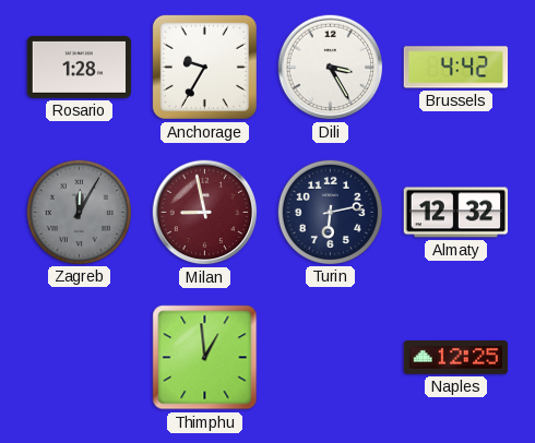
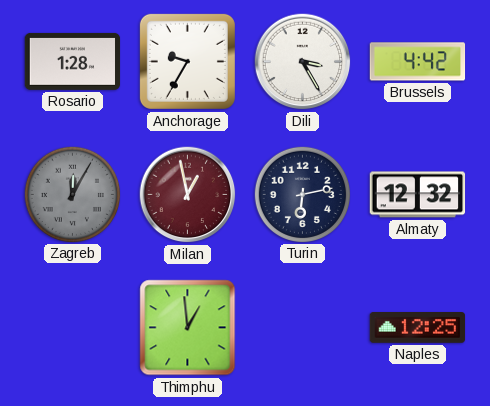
Milan: 8:58 -> 12:58 (188, 195)
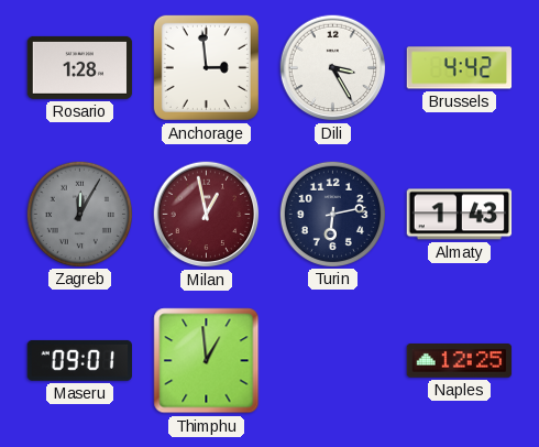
Anchorage: 9:35 -> 2:59 (206, 67)
Almaty: 12:32 -> 1:43 (460, 215)
Maseru: none -> 09:01 (79, 360)
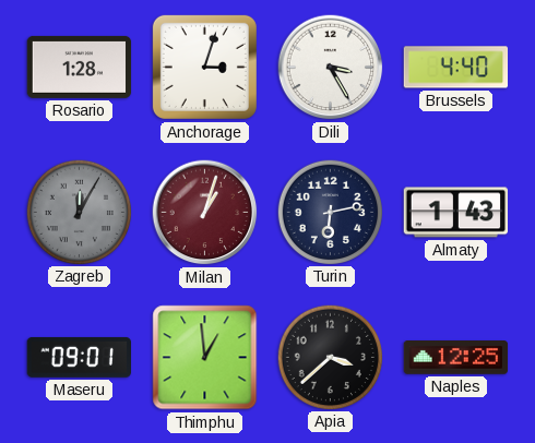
Anchorage: 2:59 -> 3:03 (204, 67)
Brussels: 4:42 -> 4:40 (456, 68)
Milan: 12:58 -> 1:03 (205, 213)
Apia: none -> 3:38 (330, 357)
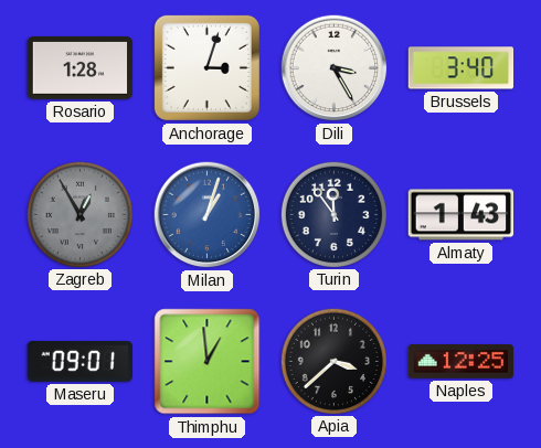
Brussels: 4:40 -> 3:40 (462, 68)
Zagreb: 12:05 -> 12:55 (79, 214)
Milan dial: burgundy -> blue (208, 215)
Turin: 6:13 -> 11:54 (333, 214)
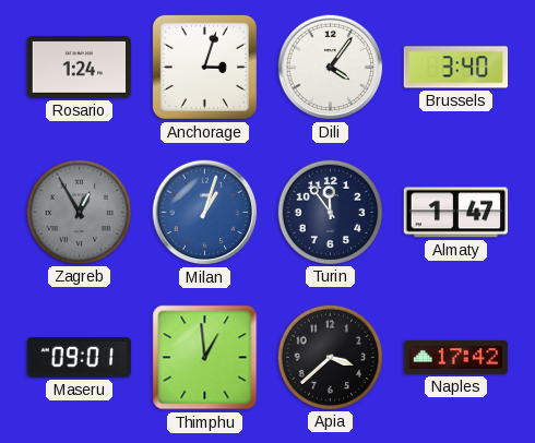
Rosario: 1:28 -> 1:24 (80, 67)
Dili: 3:25 -> 4:06 (331, 68)
Almaty: 1:43 -> 1:47 (456, 213)
Naples: 12:25 -> 17:42 (456, 358)
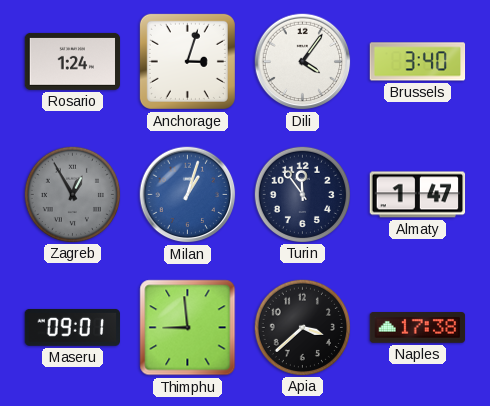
Thimphu: 12:59 -> 8:59 (188, 328)
Naples: 17:42 -> 17:38 (418, 328)
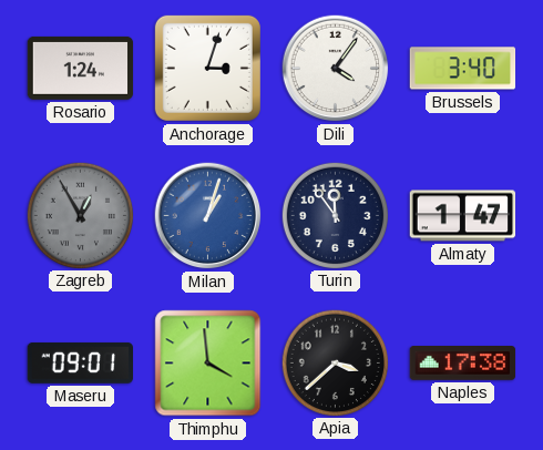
Thimphu: 8:59 -> 3:59 (208, 364)
